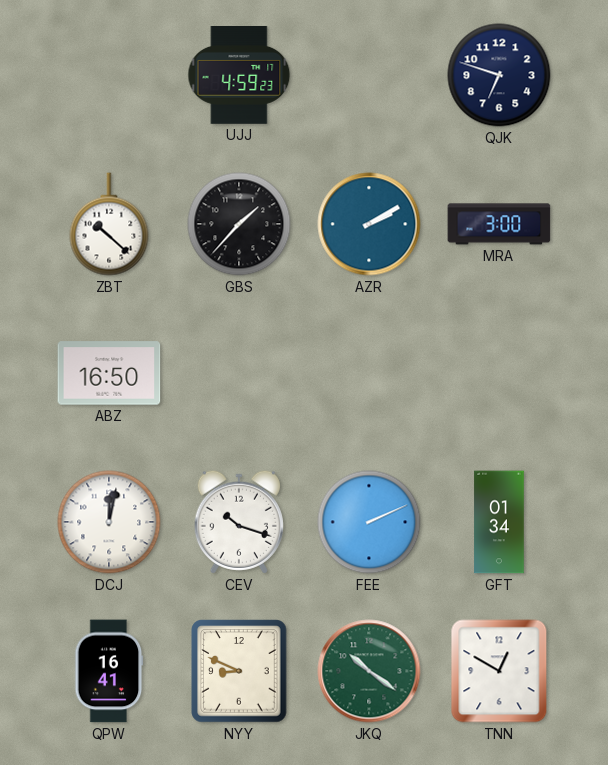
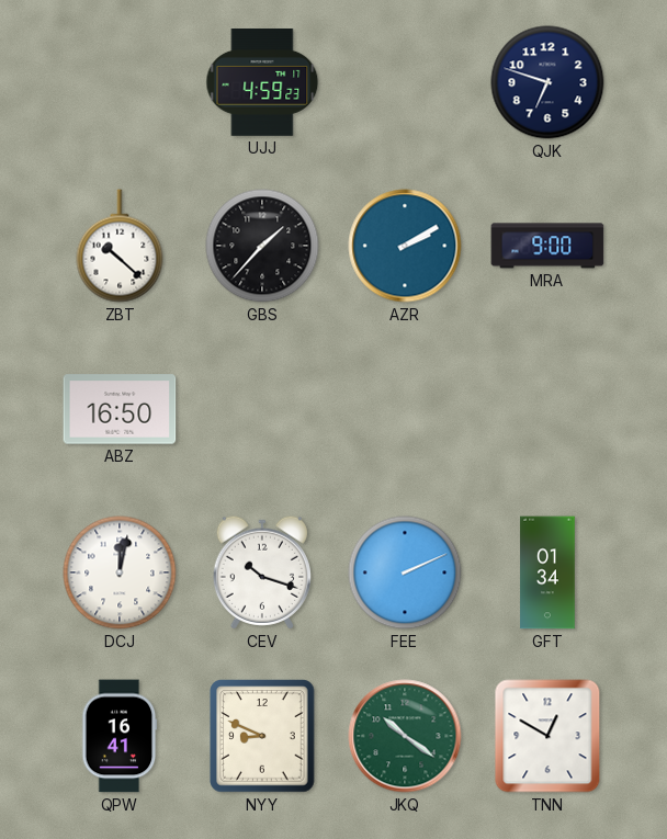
MRA: 3:00 -> 9:00 (547, 246)
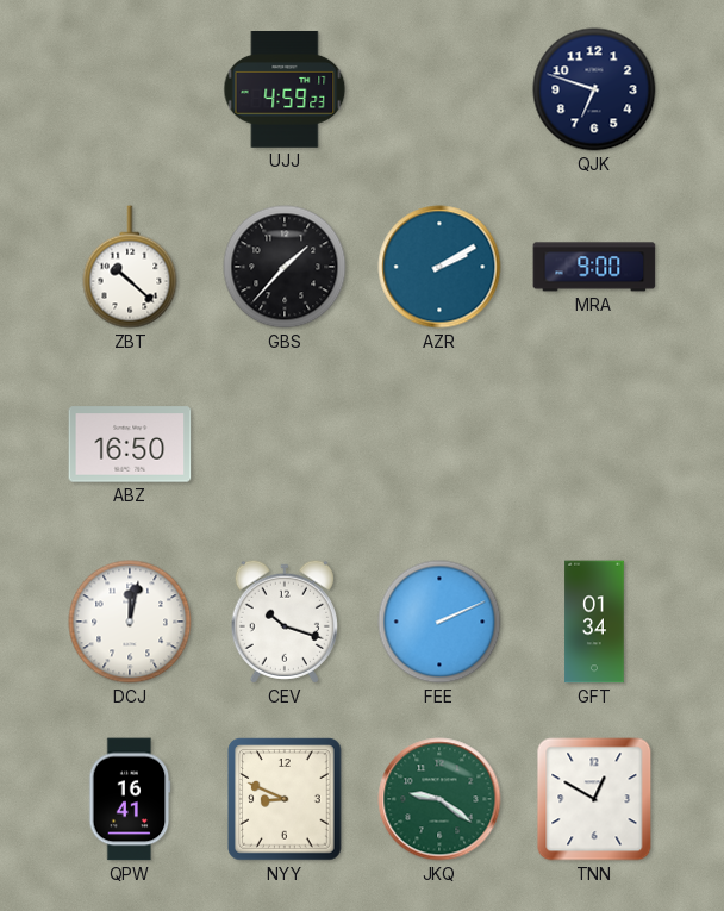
JKQ: 10:21 -> 9:21 (439, 799)
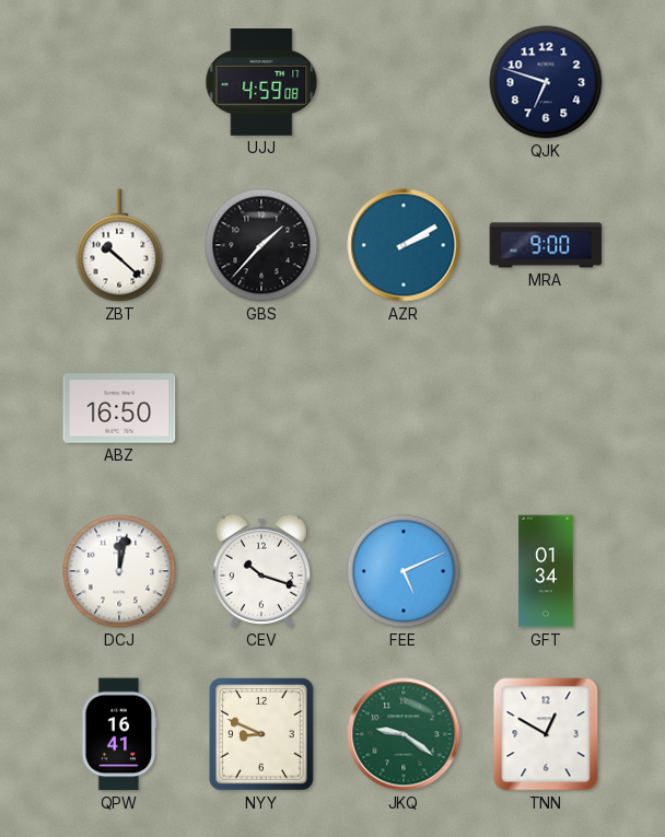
UJJ: 4:59:23 -> 4:59:08 (261, 83)
FEE: 2:11 -> 5:11 (404, 571)
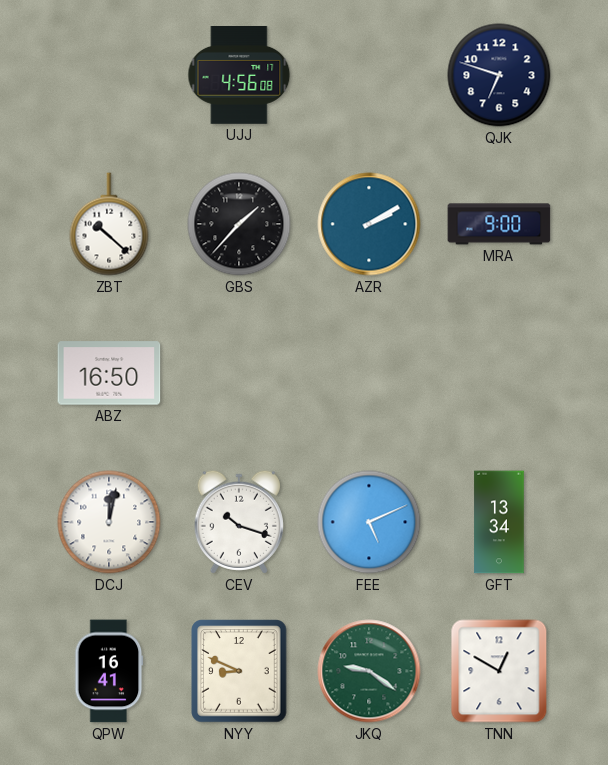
UJJ: 4:59 -> 4:56 (239, 76)
GFT: 01:34 -> 13:34 (499, 522)
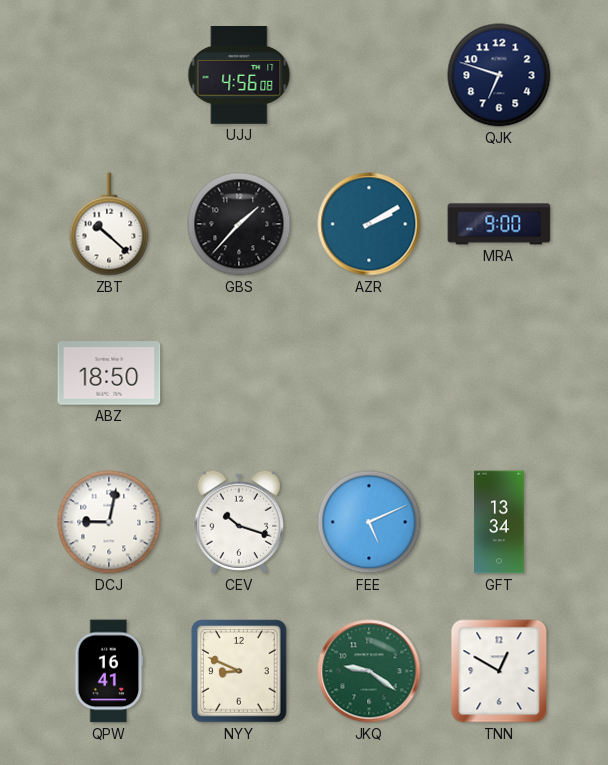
ABZ: 16:50 -> 18:50 (109, 373)
DCJ: 12:02 -> 9:02 (109, 522)
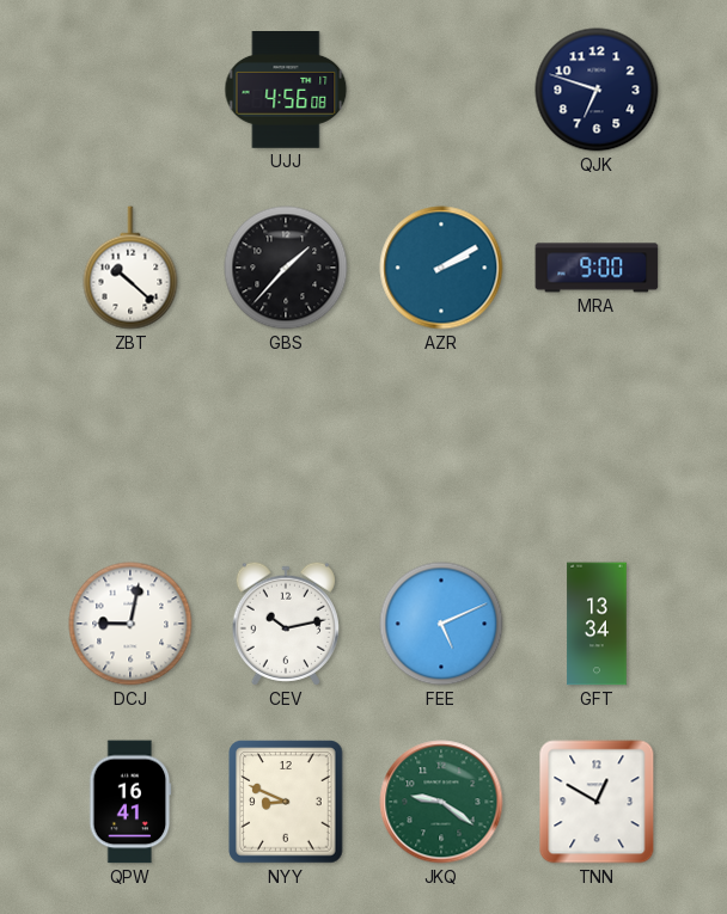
ABZ: 18:50 -> none (109, 373)
CEV: 10:18 -> 10:13 (286, 624)
